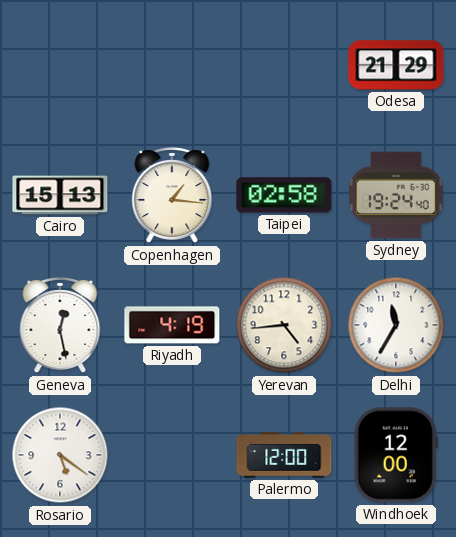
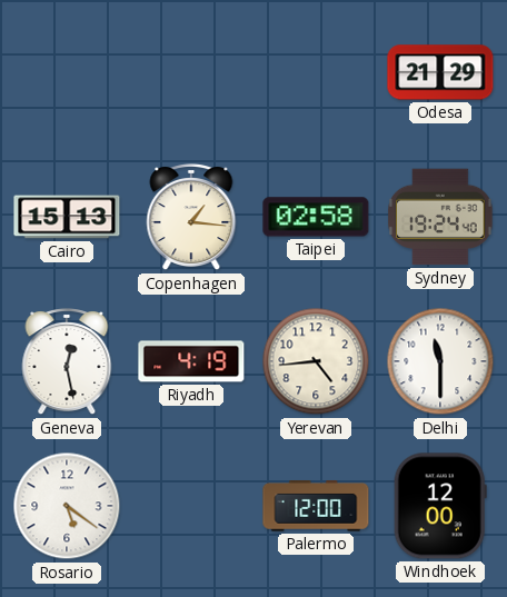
Delhi: 11:35 -> 11:30 (440, 361)
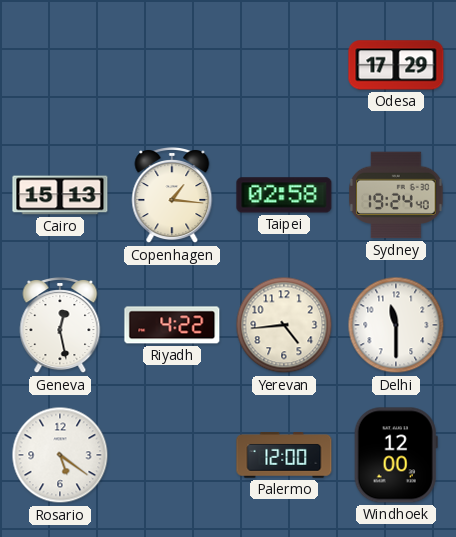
Odesa: 21:29 -> 17:29 (396, 65)
Riyadh: 4:19 -> 4:22 (172, 325)
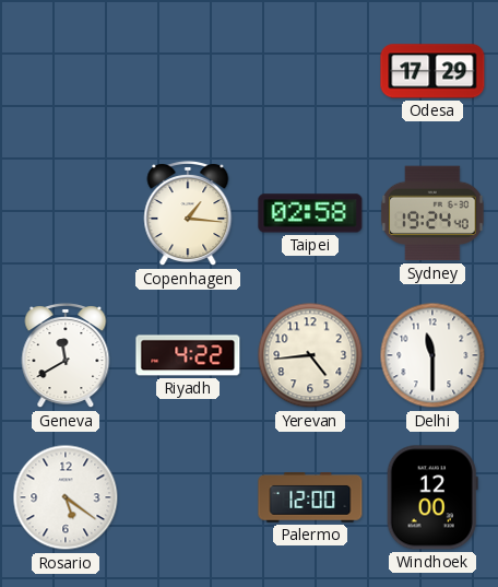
Cairo: 15:13 -> none (60, 195)
Geneva: 12:28 -> 11:40 (66, 356)
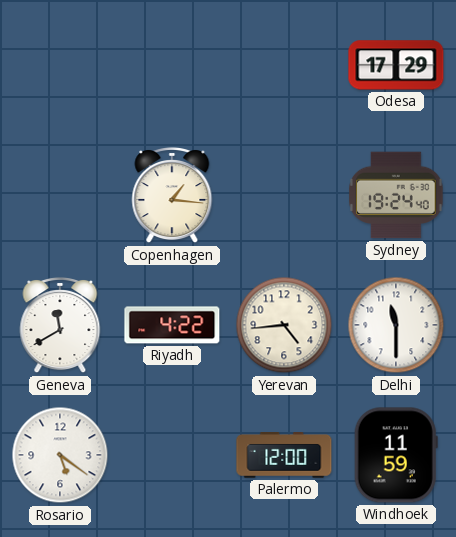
Taipei: 02:58 -> none (310, 213)
Windhoek: 12:00 -> 11:59 (396, 455)
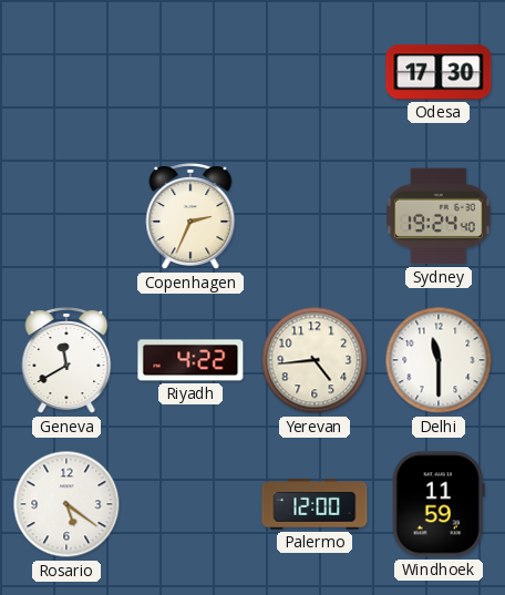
Odesa: 17:29 -> 17:30 (439, 72)
Copenhagen: 1:16 -> 2:34 (190, 217)
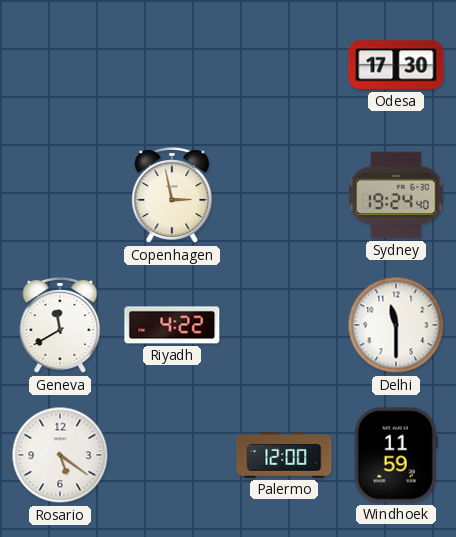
Copenhagen: 2:34 -> 2:58 (172, 196)
Yerevan: 4:44 -> none (315, 360)
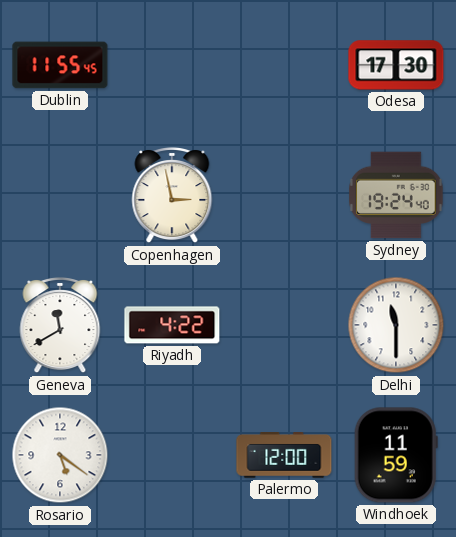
Dublin: none -> 11:55 (60, 65)
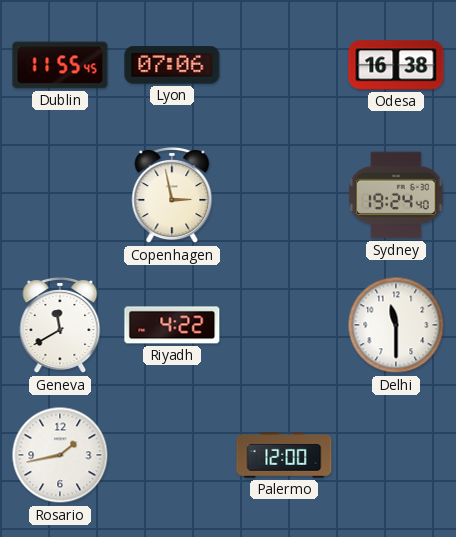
Lyon: none -> 07:06 (172, 65)
Odesa: 17:30 -> 16:38 (396, 65)
Rosario: 5:21 -> 1:43 (60, 455)
Windhoek: 11:59 -> none (396, 455)
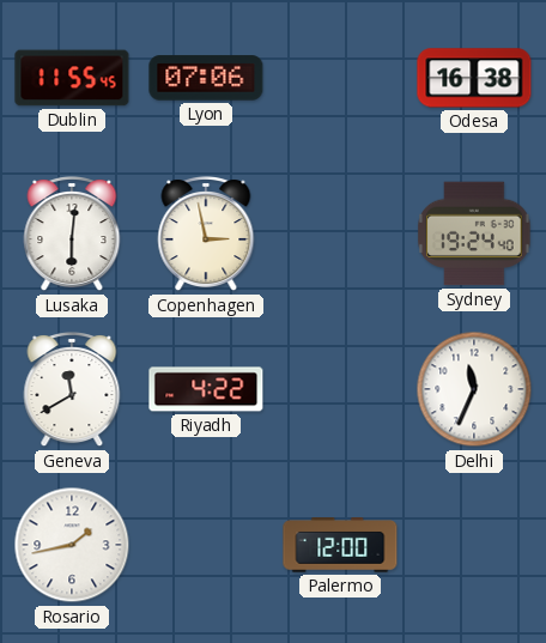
Lusaka: none -> 6:01 (72, 235)
Delhi: 11:30 -> 11:34 (474, 389)
